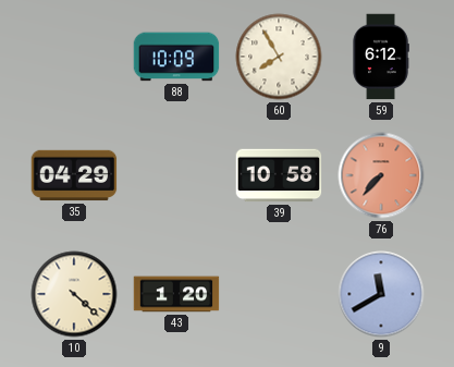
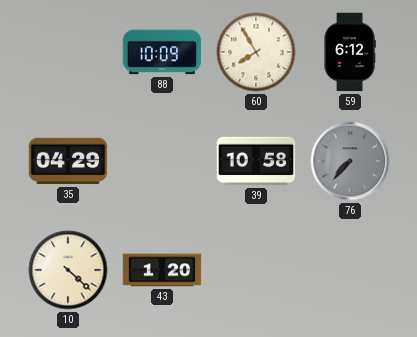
76 dial: salmon -> grey (350, 161)
9: 11:40 -> none (381, 294)
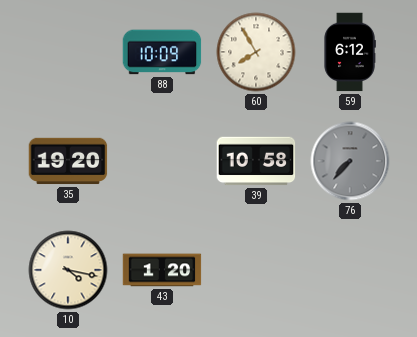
35: 04:29 -> 19:20 (68, 161)
10: 4:22 -> 4:17 (68, 270)
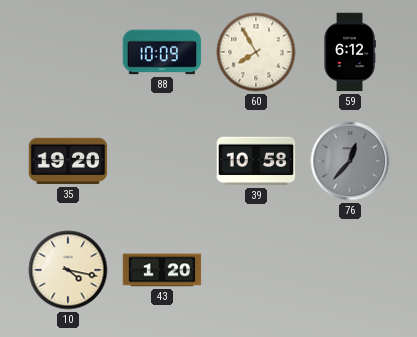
76: 7:37 -> 12:37 (350, 161)
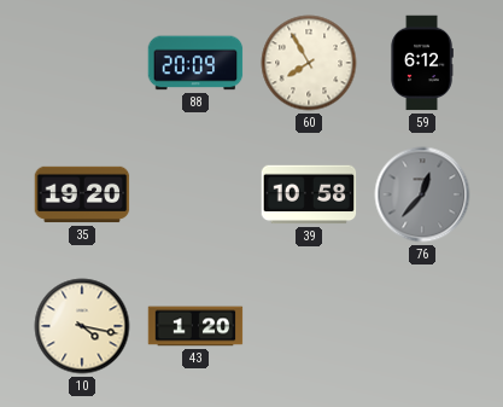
88: 10:09 -> 20:09 (195, 63)
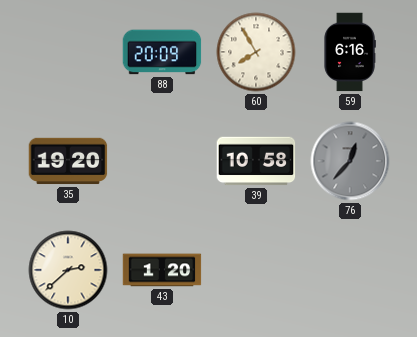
59: 6:12 -> 6:16 (350, 52)
10: 4:17 -> 2:38 (68, 270)
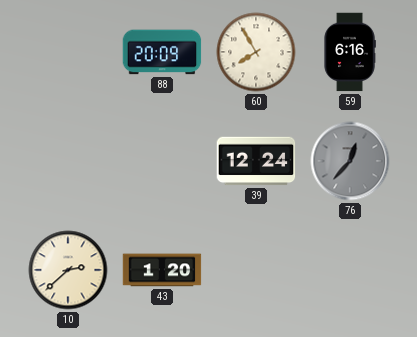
35: 19:20 -> none (68, 161)
39: 10:58 -> 12:24 (256, 161)
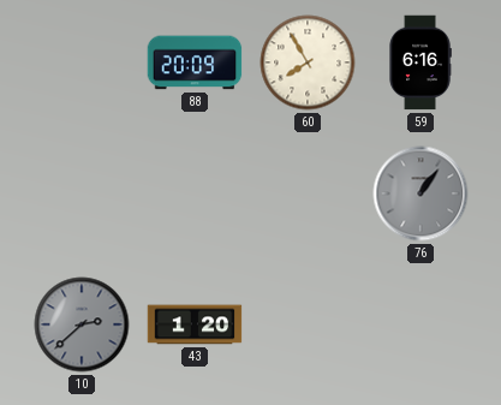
39: 12:24 -> none (256, 161)
76: 12:37 -> 1:06 (421, 193)
10 dial: cream -> grey (82, 324)
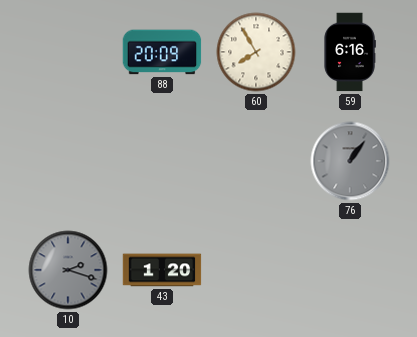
10: 2:38 -> 2:18 (68, 270)
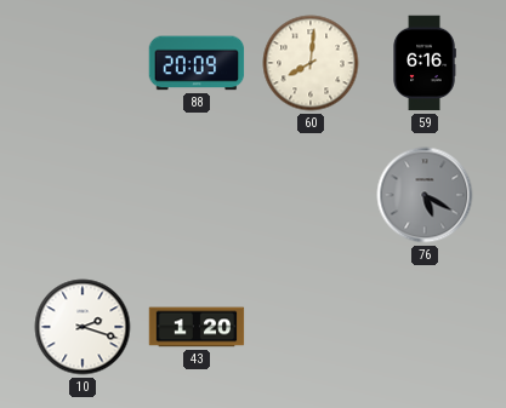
60: 7:55 -> 8:01 (311, 63)
76: 1:06 -> 5:20 (425, 195)
10 dial: grey -> white (83, 327)
